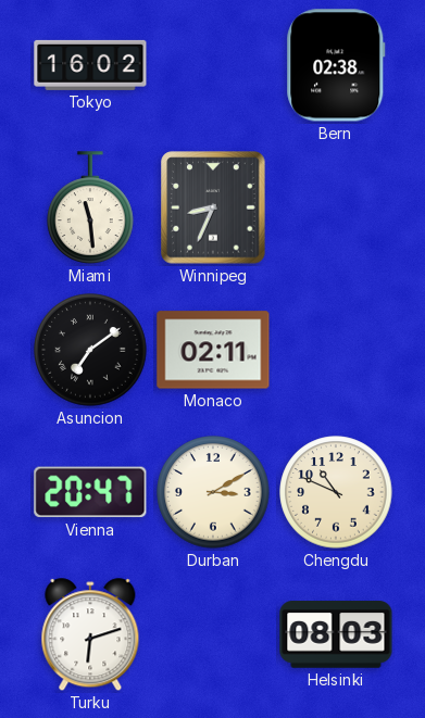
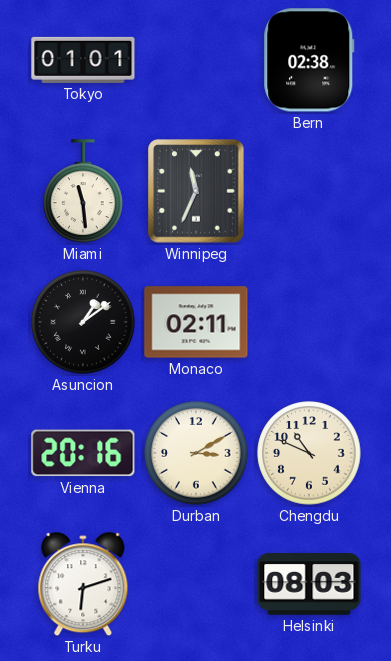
Tokyo: 16:02 -> 01:01 (83, 60)
Winnipeg: 8:34 -> 11:34 (196, 191)
Asuncion: 7:09 -> 1:09 (83, 322)
Vienna: 20:47 -> 20:16 (83, 453)
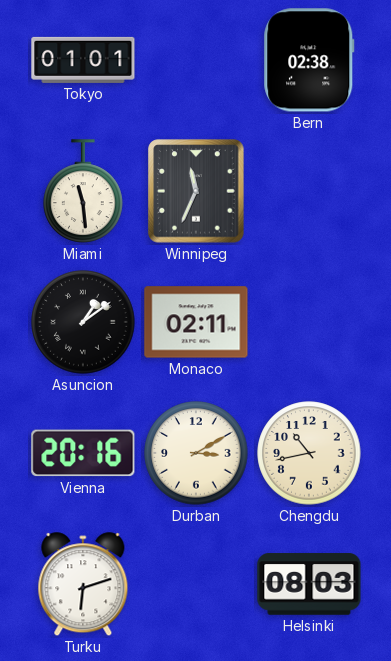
Chengdu: 10:49 -> 10:43 (309, 453)
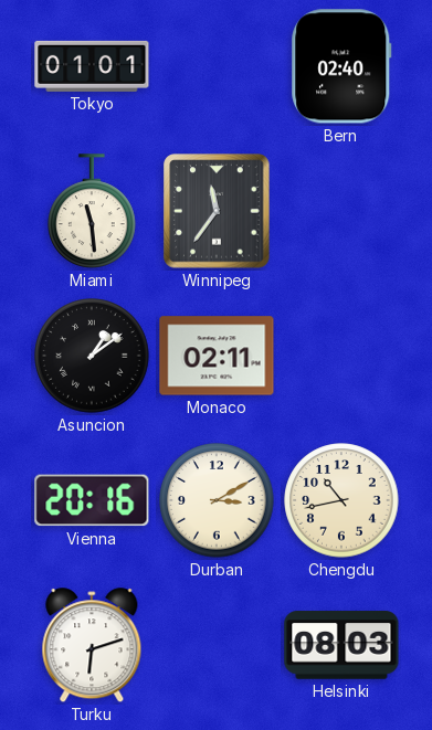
Bern: 02:38 -> 02:40 (341, 66)
Winnipeg: 11:34 -> 11:36 (217, 211)
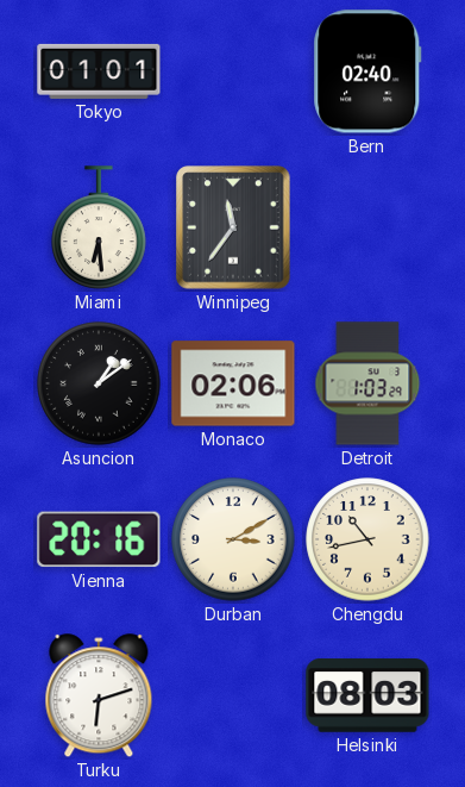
Miami: 11:29 -> 6:29 (99, 227)
Monaco: 02:11 -> 02:06 (233, 383)
Detroit: none -> 1:03 (367, 383)
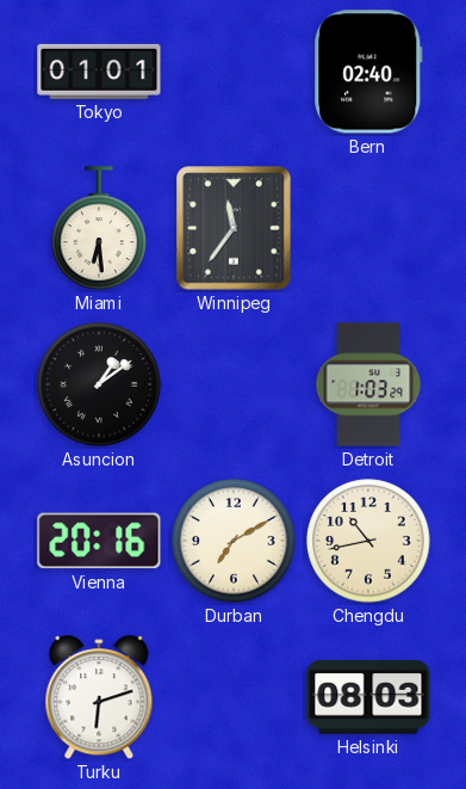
Monaco: 02:06 -> none (233, 383)
Durban: 3:10 -> 7:10 (234, 541)
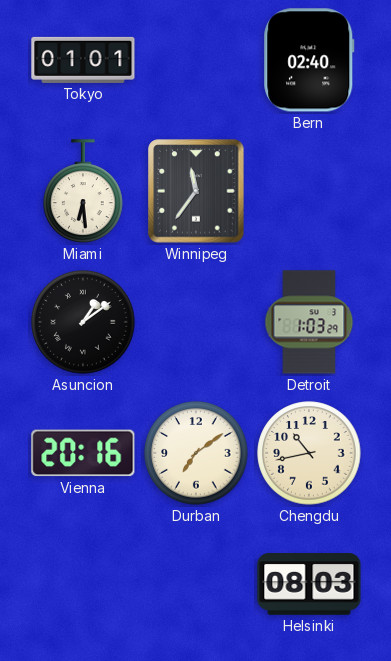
Durban: 7:10 -> 7:09 (196, 453)
Turku: 6:12 -> none (99, 698)
